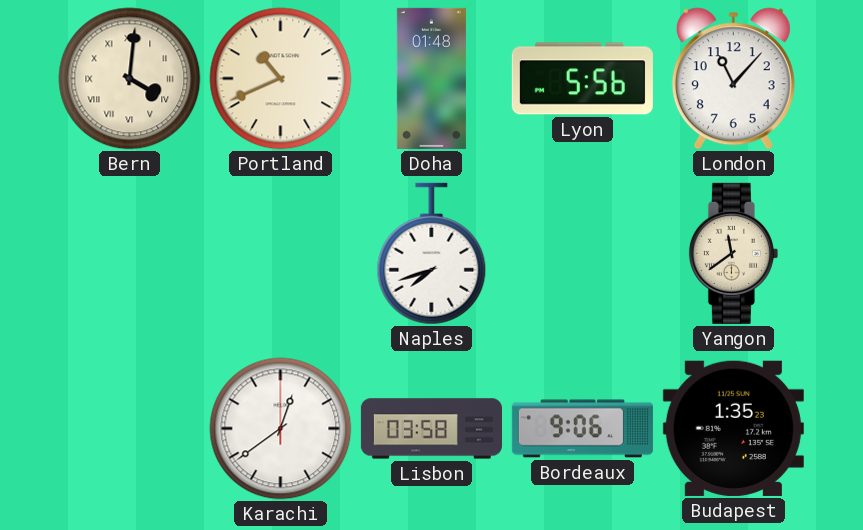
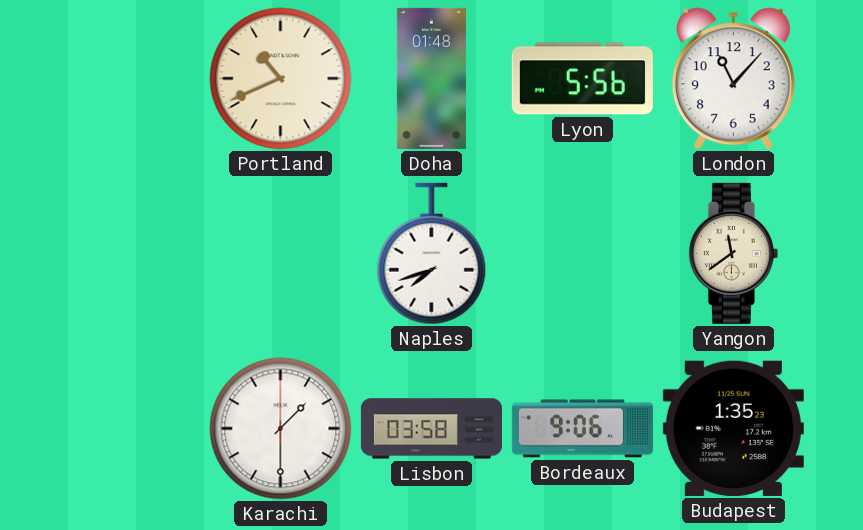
Bern: 4:01 -> none (130, 79)
Karachi: 12:39 -> 1:30 (281, 429)
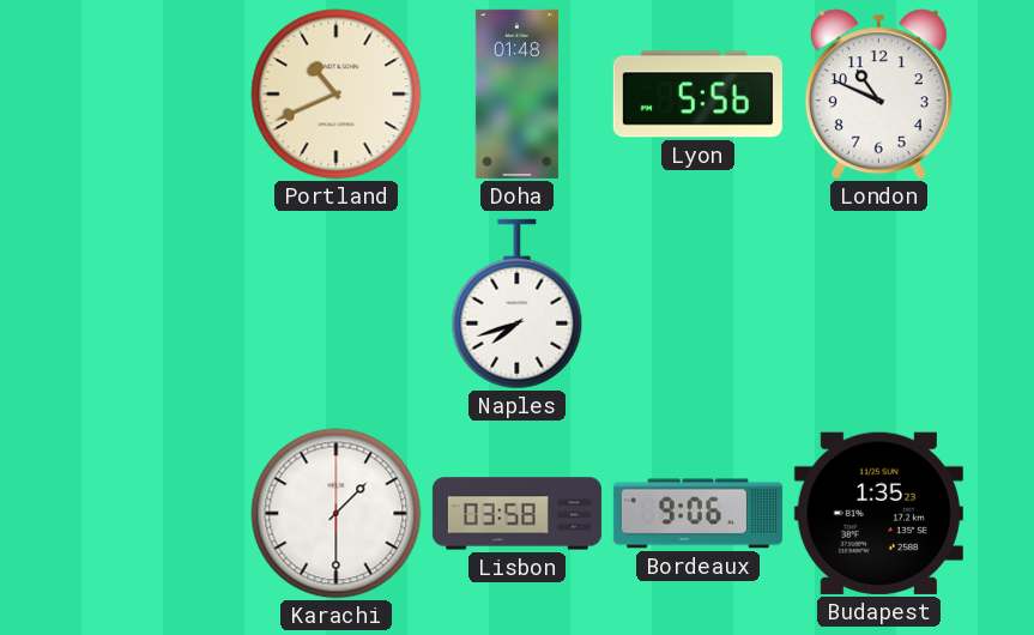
London: 11:07 -> 10:49 (878, 95)
Yangon: 11:39 -> none (733, 253)
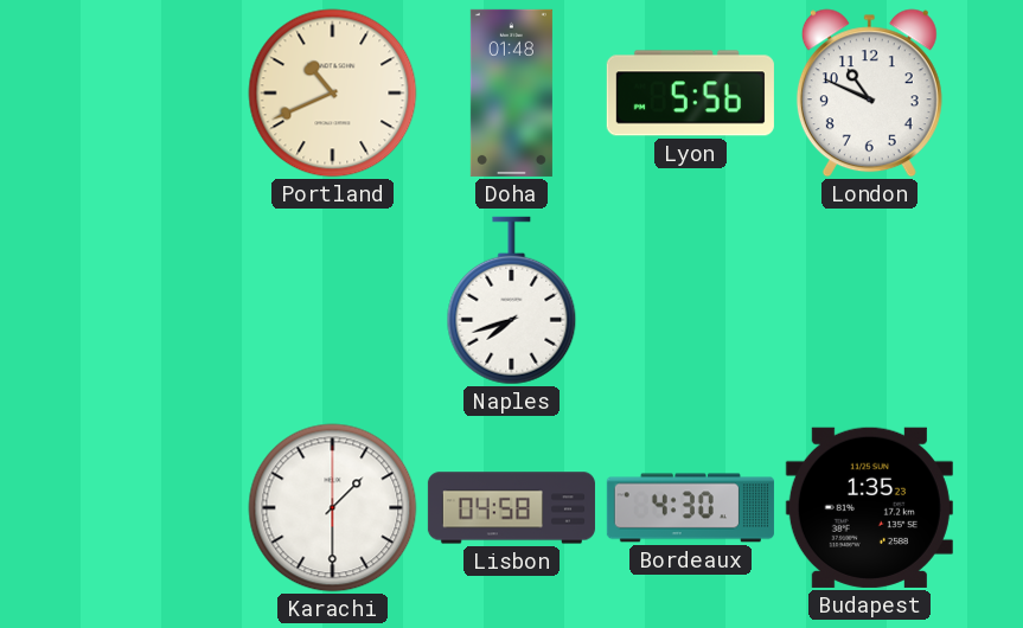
Lisbon: 03:58 -> 04:58 (511, 508)
Bordeaux: 9:06 -> 4:30 (690, 508)
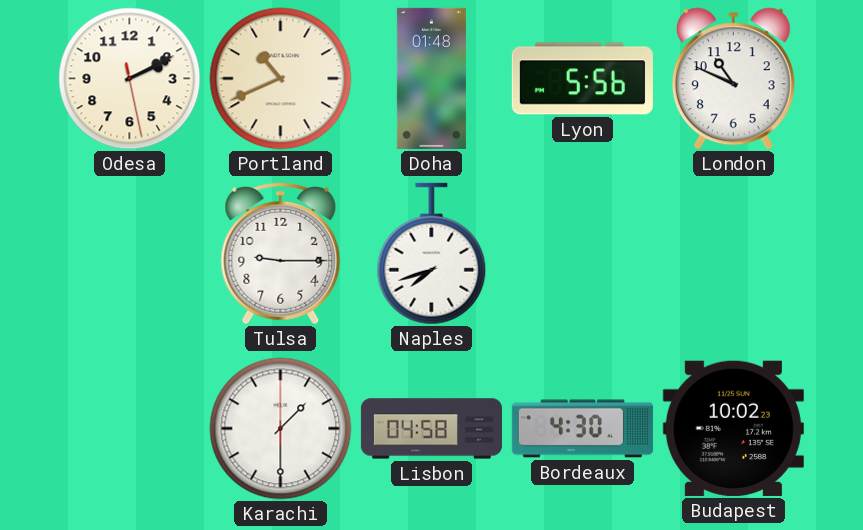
Odesa: none -> 2:10 (130, 79)
Tulsa: none -> 9:15 (281, 253)
Budapest: 1:35 -> 10:02 (733, 428)
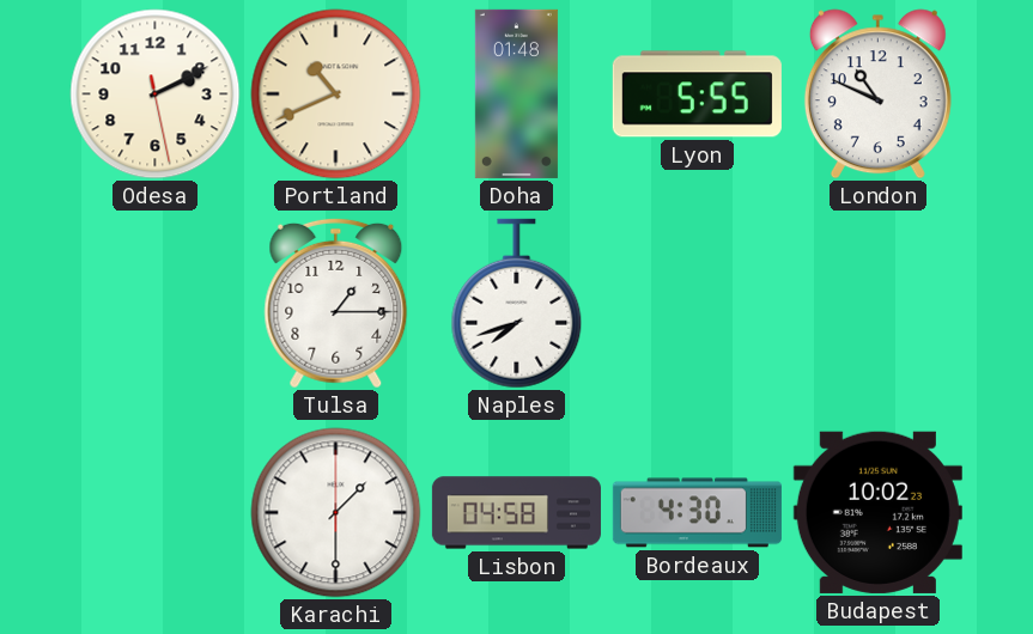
Lyon: 5:56 -> 5:55 (697, 95)
Tulsa: 9:15 -> 1:15 (336, 303)
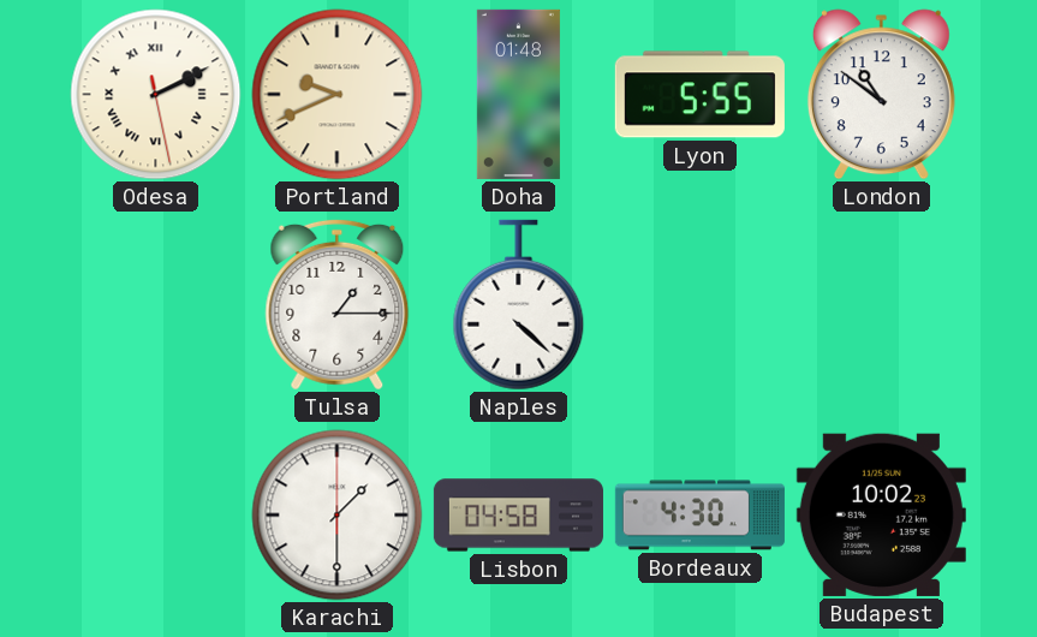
Odesa numerals: Arabic -> Roman (156, 95)
Portland: 10:41 -> 9:41 (338, 95)
London: 10:49 -> 10:51 (881, 95)
Naples: 7:42 -> 4:22 (519, 305)
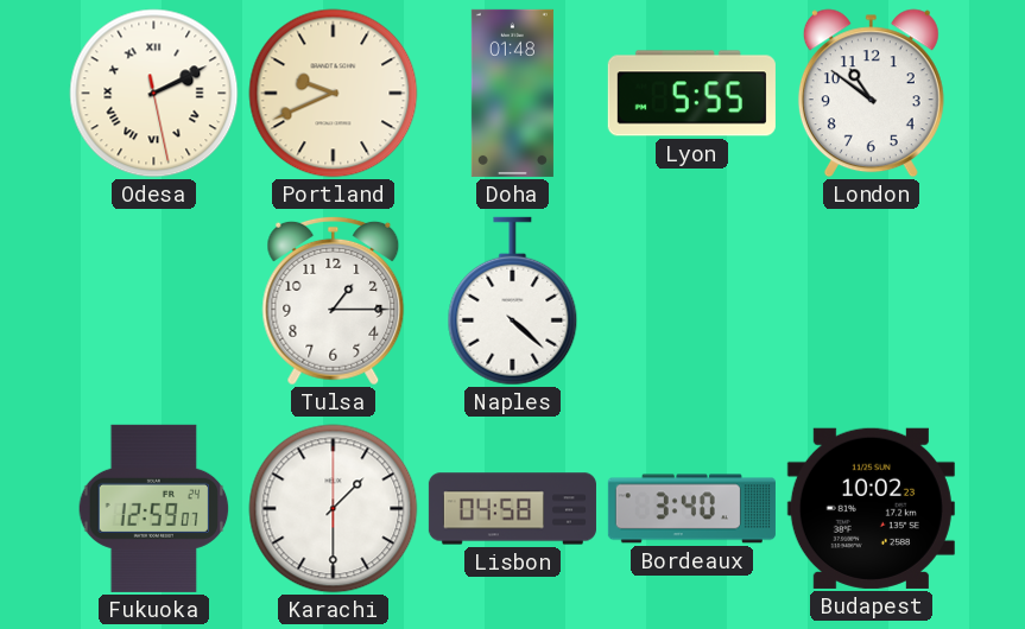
Fukuoka: none -> 12:59 (154, 508)
Bordeaux: 4:30 -> 3:40 (691, 509)
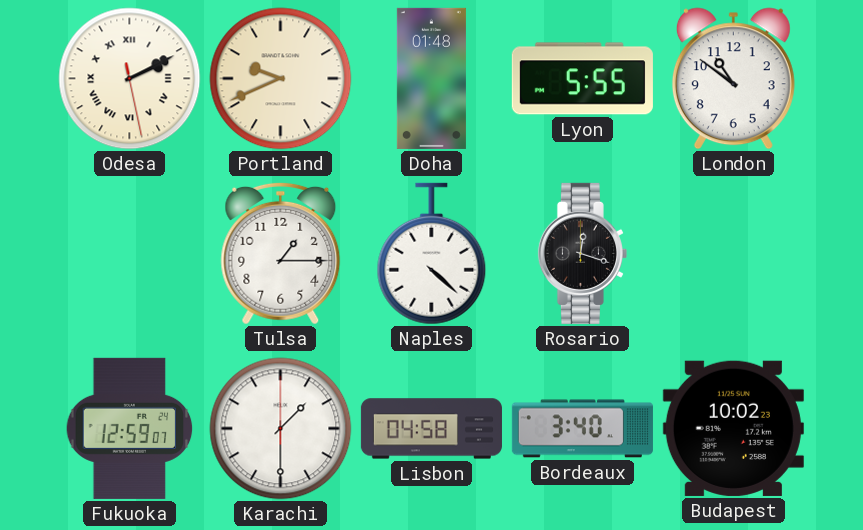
Rosario: none -> 12:18 (582, 253)
